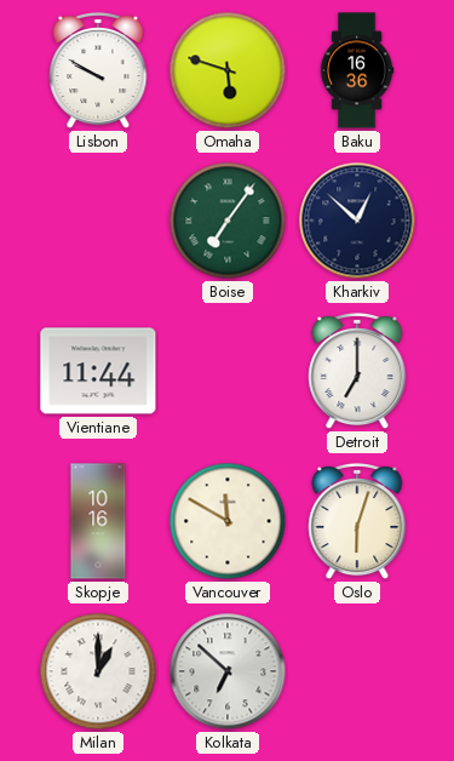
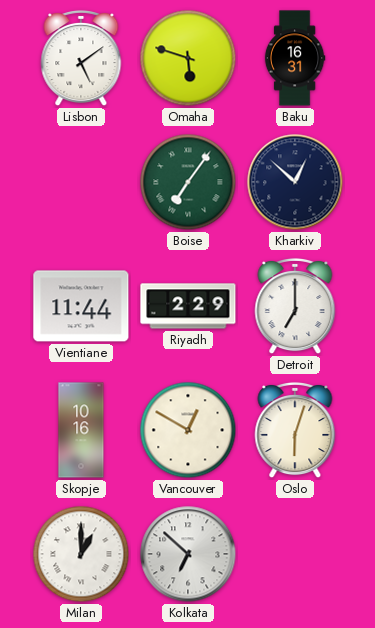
Lisbon: 9:50 -> 5:09 (81, 58)
Baku: 16:36 -> 16:31 (295, 58)
Riyadh: none -> 2:29 (188, 306)
Vancouver: 11:50 -> 12:50 (188, 430)
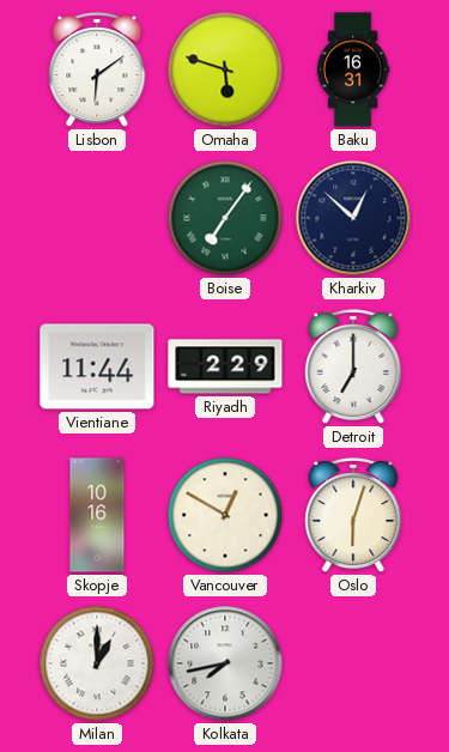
Lisbon: 5:09 -> 6:09 (97, 69)
Kolkata: 6:52 -> 7:43 (225, 663)
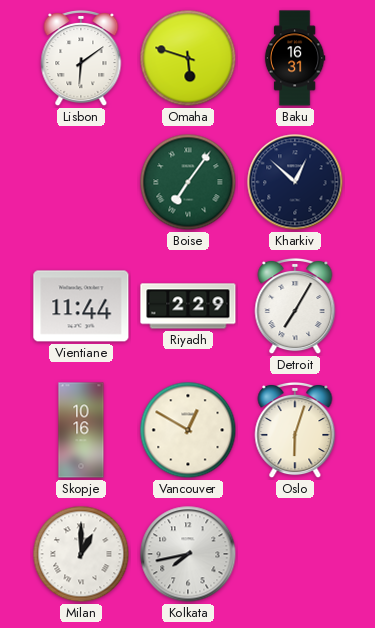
Detroit: 7:00 -> 7:05 (295, 306)
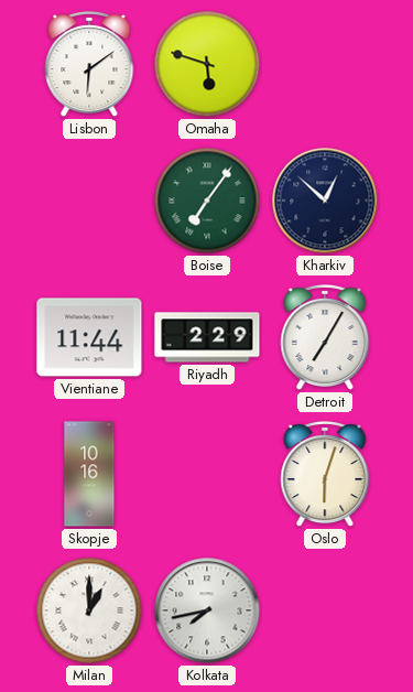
Baku: 16:31 -> none (295, 58)
Vancouver: 12:50 -> none (188, 430)
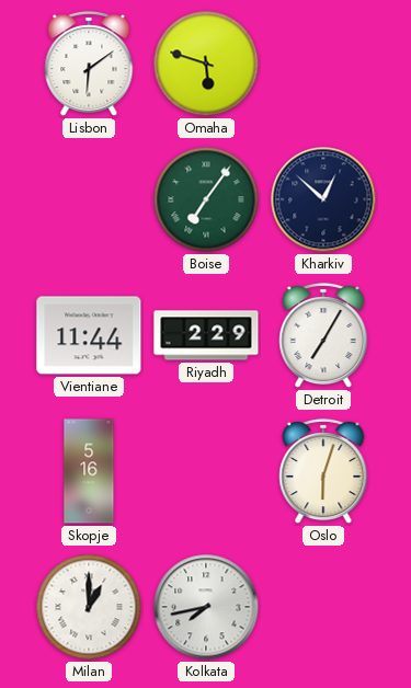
Skopje: 10:16 -> 5:16 (89, 471)
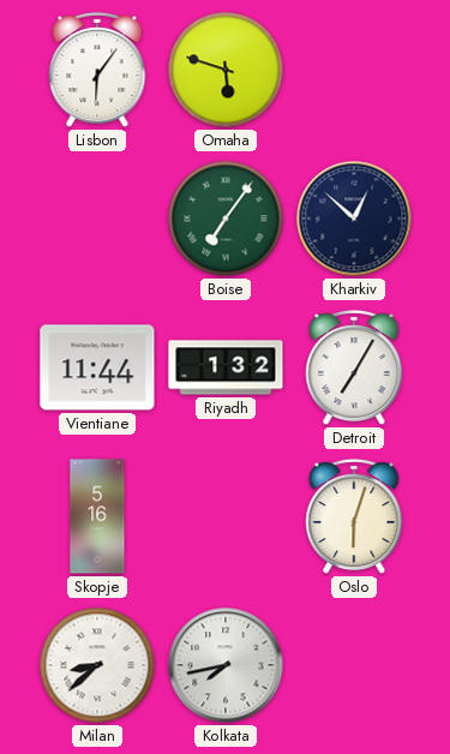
Lisbon: 6:09 -> 6:06 (97, 70)
Riyadh: 2:29 -> 1:32 (226, 367)
Milan: 1:00 -> 8:38 (97, 665)
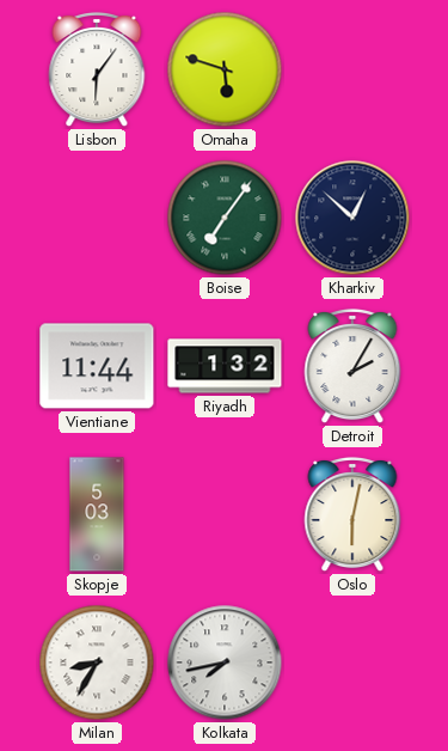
Detroit: 7:05 -> 2:05 (352, 366)
Skopje: 5:16 -> 5:03 (97, 514)
Oslo: 6:03 -> 6:02 (352, 514)
Milan: 8:38 -> 8:35 (97, 663)
